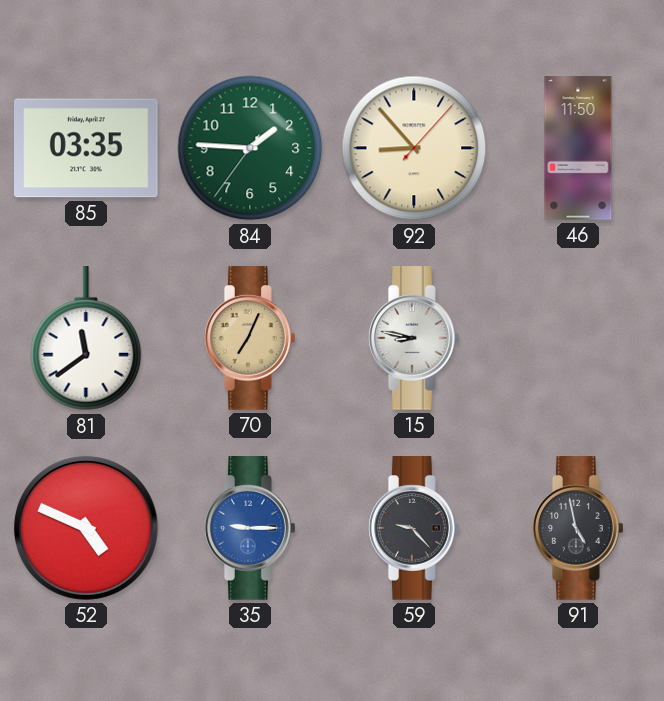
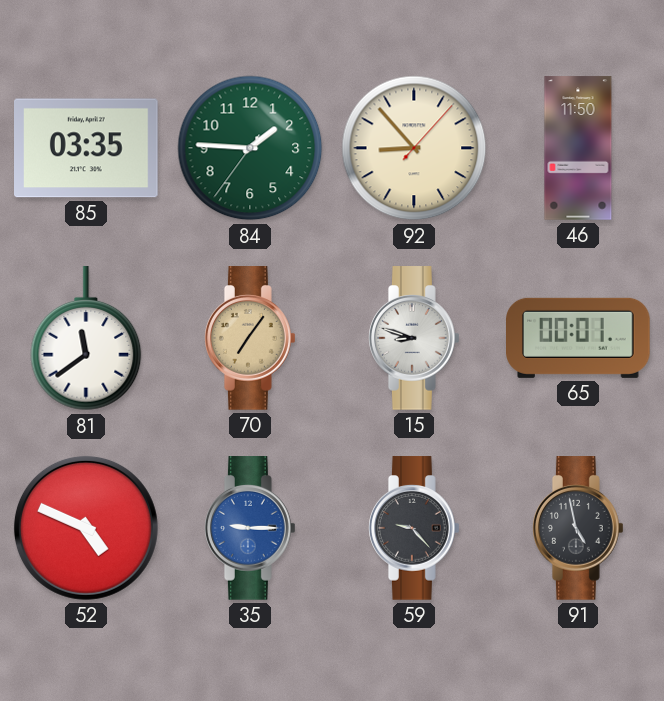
70: 7:04 -> 7:06 (251, 338)
15: 8:47 -> 8:48 (415, 338)
65: none -> 00:01 (579, 338)
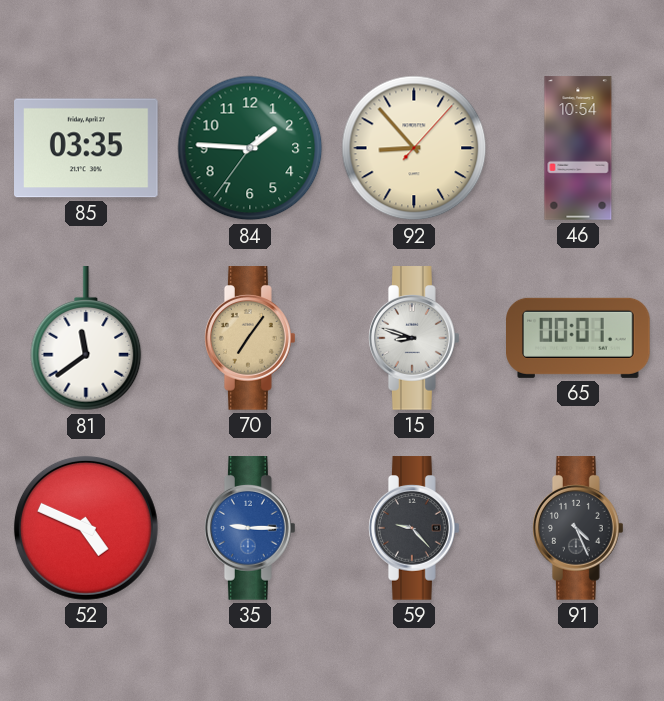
46: 11:50 -> 10:54 (578, 148)
91: 4:58 -> 4:26 (579, 528)
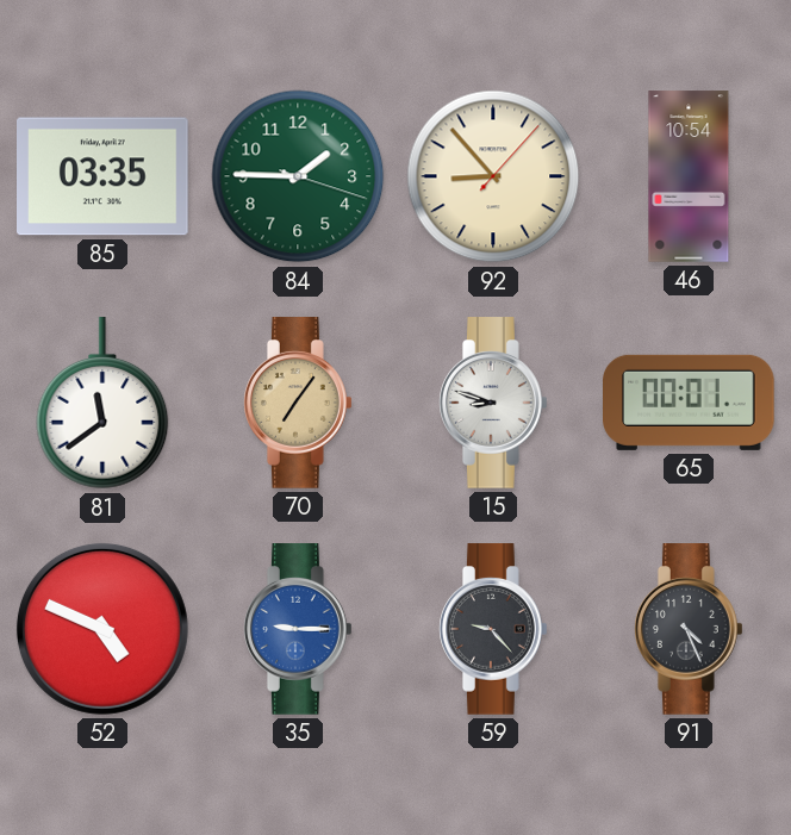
84: 1:45:36 -> 1:45:18 (298, 176)
